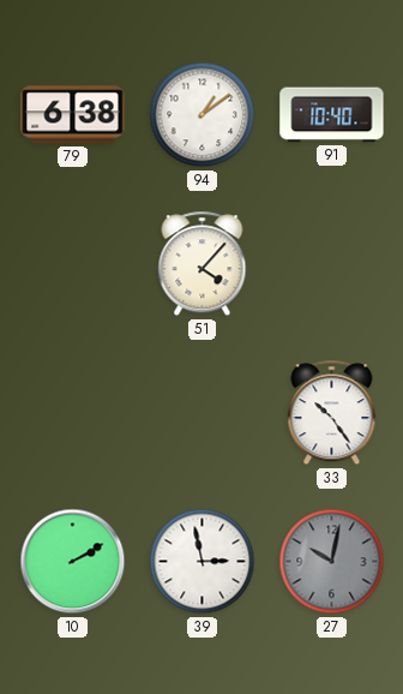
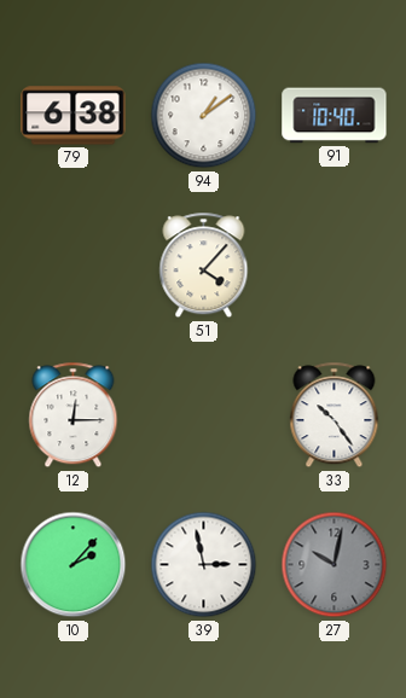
12: none -> 12:15 (74, 415)
10: 2:10 -> 2:07 (74, 565)
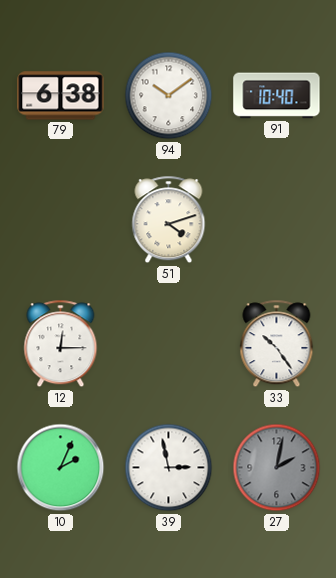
94: 1:09 -> 10:09 (169, 96)
51: 4:07 -> 4:12 (169, 220)
10: 2:07 -> 2:04 (61, 468)
27: 10:02 -> 2:02 (277, 468)
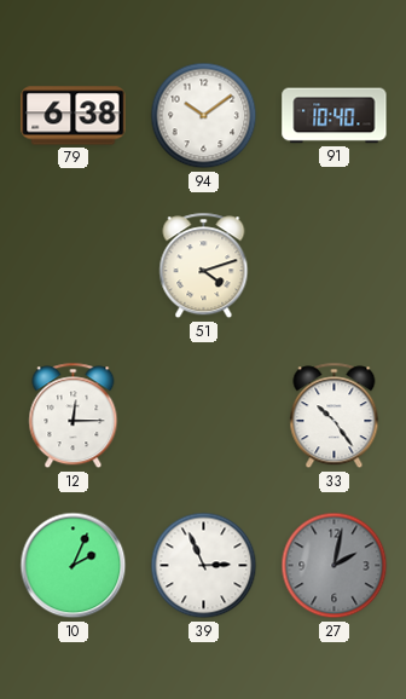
39: 2:58 -> 2:56 (204, 566)
